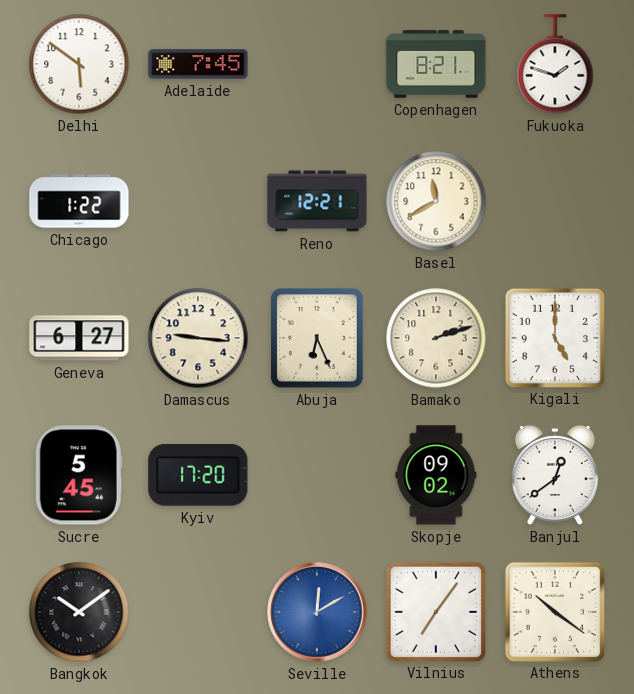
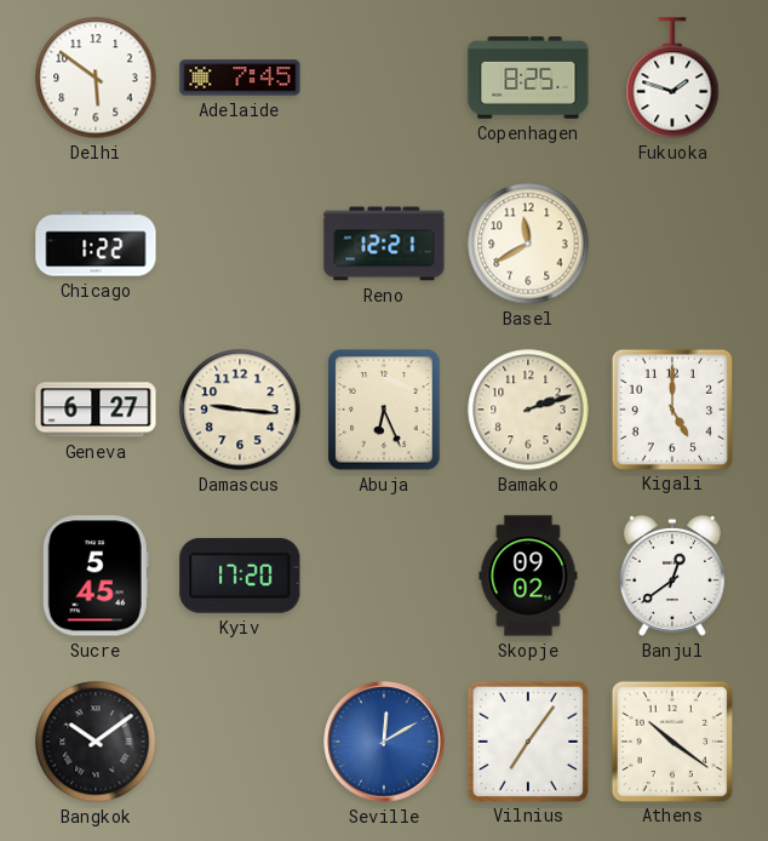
Copenhagen: 8:21 -> 8:25 (528, 78)
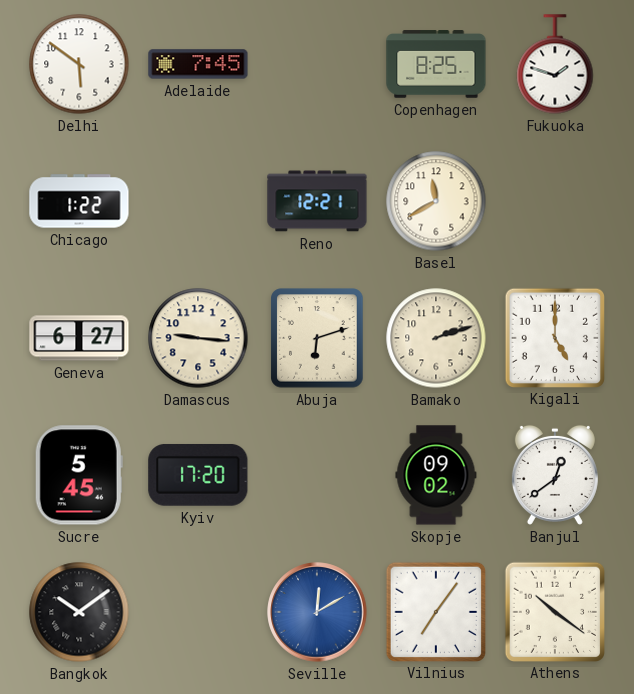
Abuja: 6:26 -> 6:12 (317, 338)
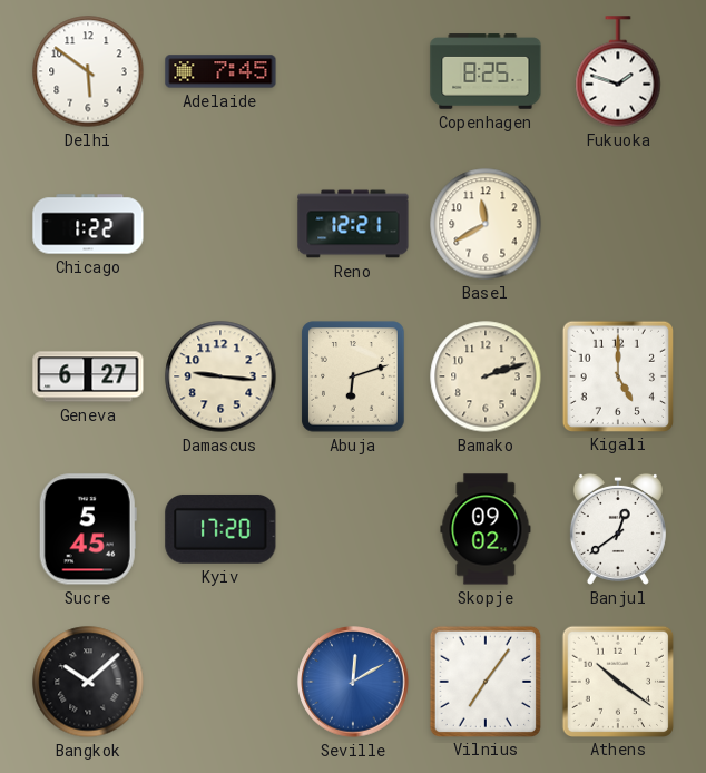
Bangkok: 10:09 -> 10:08 (88, 682)
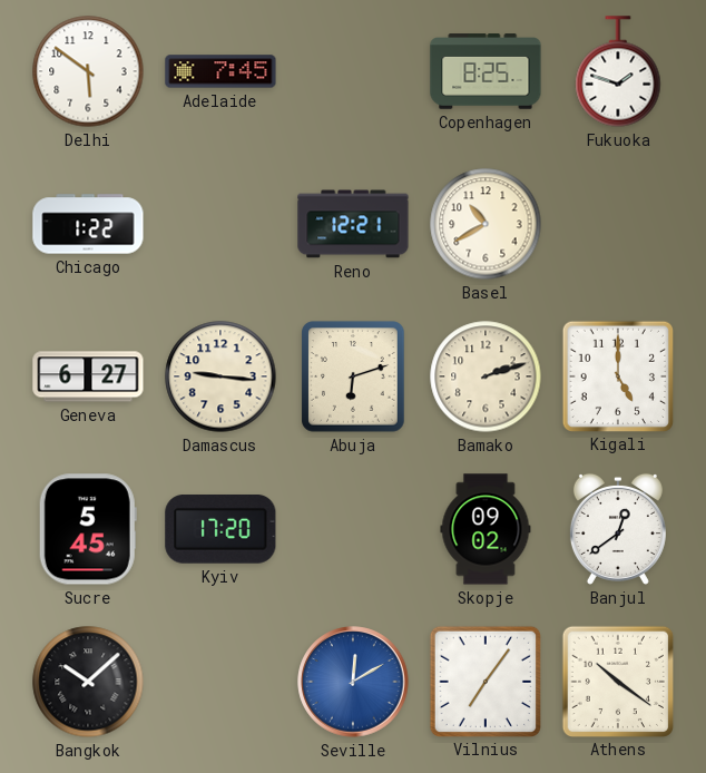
Basel: 11:40 -> 10:40 (486, 224)
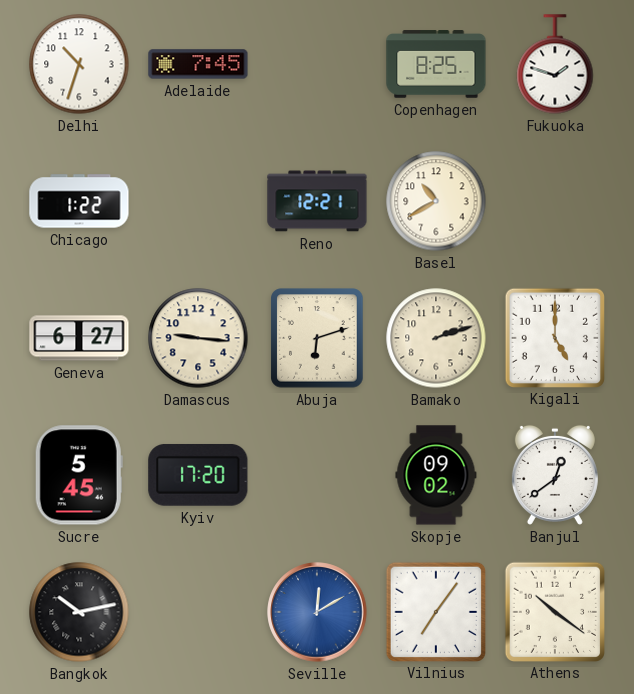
Delhi: 5:51 -> 10:33 (79, 64)
Bangkok: 10:08 -> 10:13 (79, 612)
